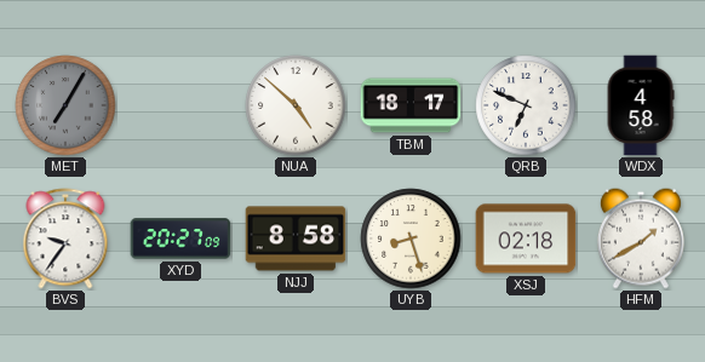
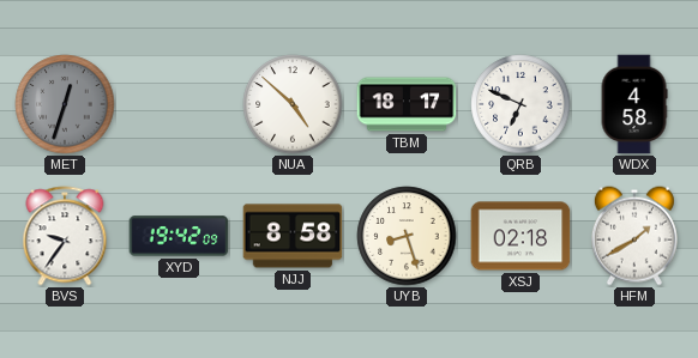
MET: 7:05 -> 12:33 (65, 104)
XYD: 20:27 -> 19:42 (179, 236)
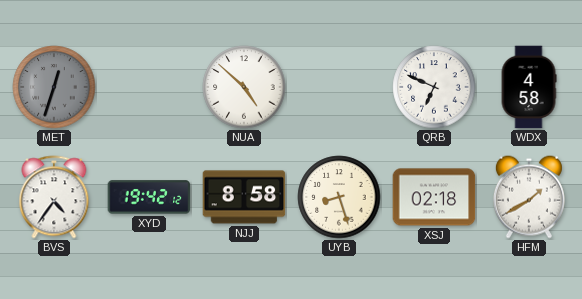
TBM: 18:17 -> none (407, 104)
BVS: 9:36 -> 4:36 (54, 197)
XYD: 19:42:09 -> 19:42:12 (149, 197)
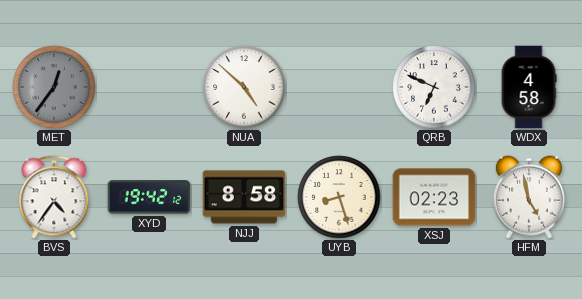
MET: 12:33 -> 12:36 (54, 87)
XSJ: 02:18 -> 02:23 (434, 197)
HFM: 1:40 -> 4:58 (529, 197)
